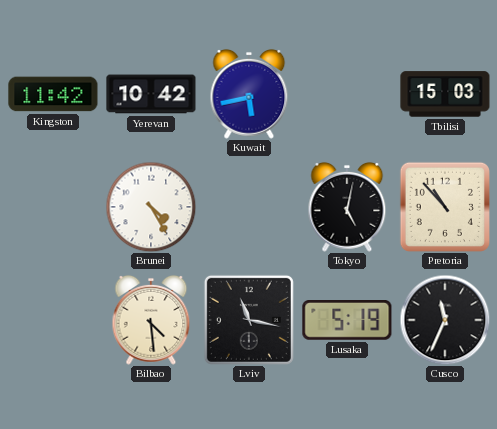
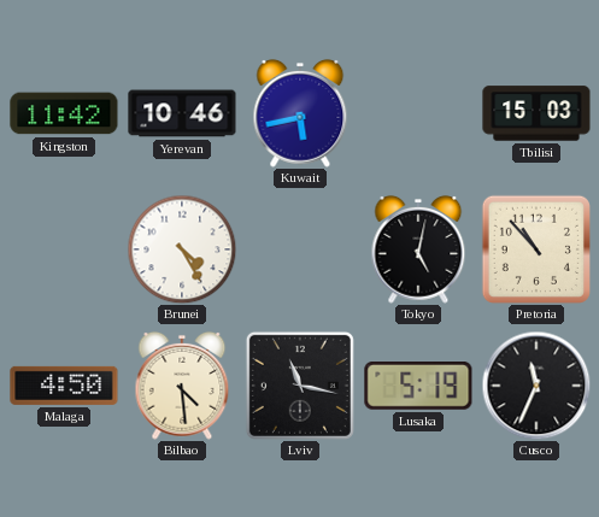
Yerevan: 10:42 -> 10:46 (182, 113)
Malaga: none -> 4:50 (64, 386)
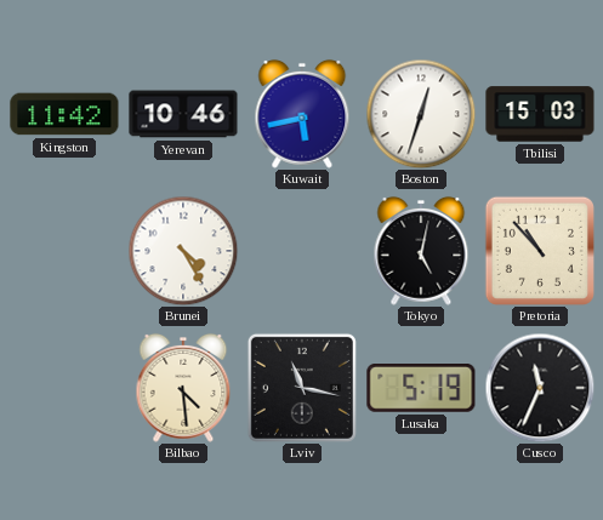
Boston: none -> 12:33 (421, 114)
Malaga: 4:50 -> none (64, 386)
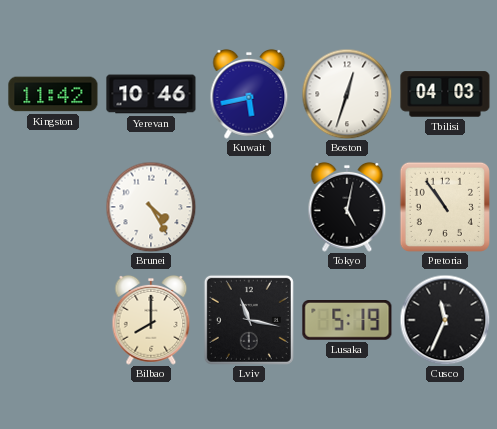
Tbilisi: 15:03 -> 04:03 (445, 94)
Pretoria: 10:53 -> 10:54 (445, 207)
Bilbao: 4:29 -> 8:00 (151, 320)
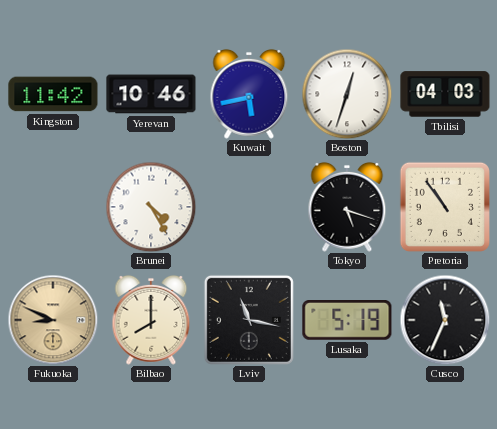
Tokyo: 5:02 -> 5:18 (347, 207)
Fukuoka: none -> 8:49 (53, 320)
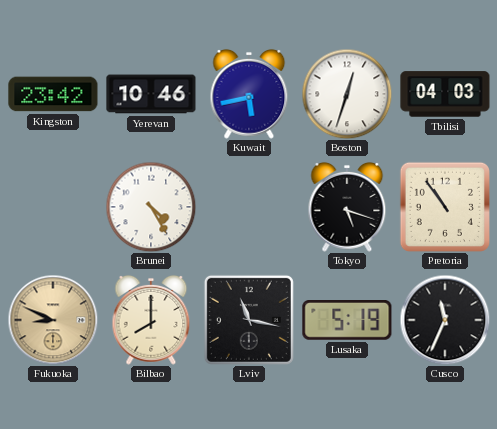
Kingston: 11:42 -> 23:42 (53, 94)
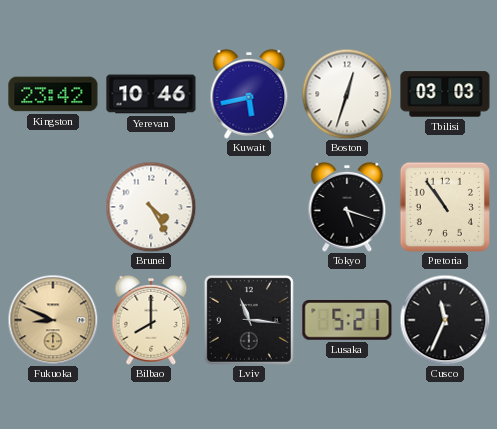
Tbilisi: 04:03 -> 03:03 (445, 94)
Lviv: 11:17 -> 11:16 (249, 320)
Lusaka: 5:19 -> 5:21 (347, 321)
